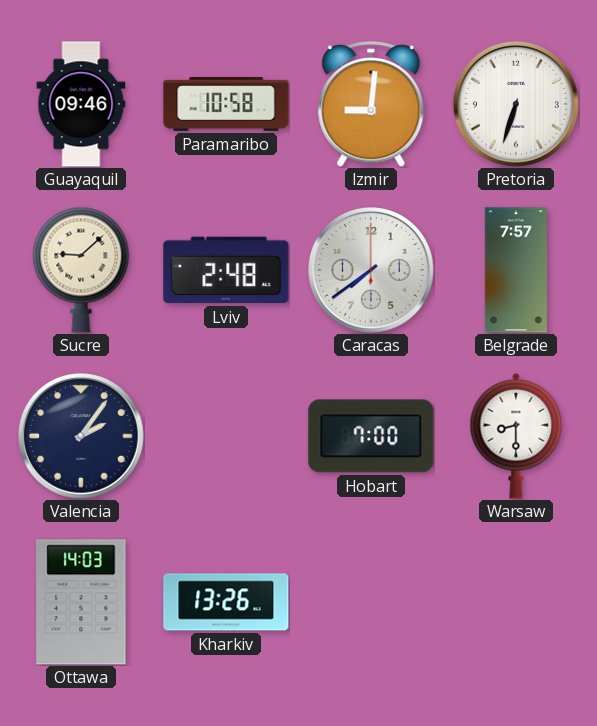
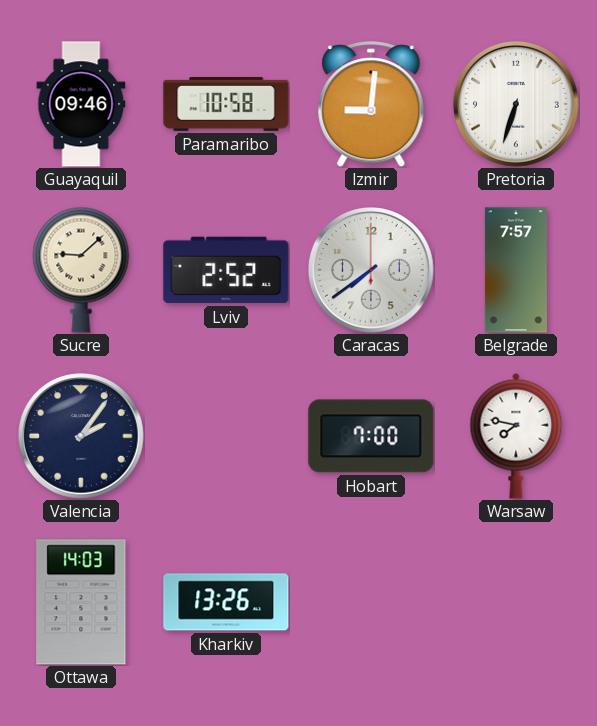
Lviv: 2:48 -> 2:52 (226, 270)
Warsaw: 8:30 -> 7:47 (516, 436)
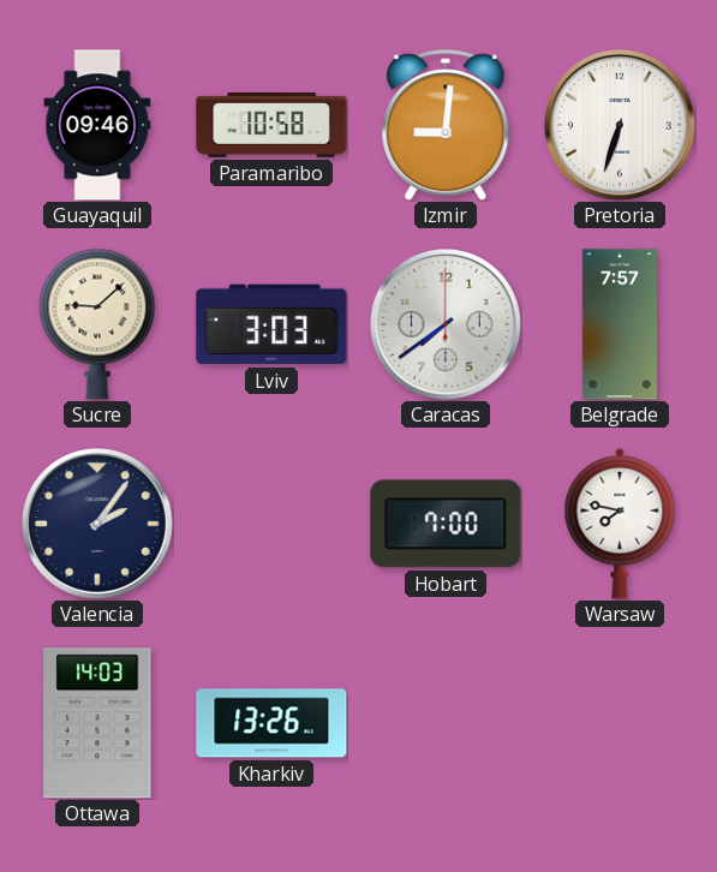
Lviv: 2:52 -> 3:03 (271, 324)
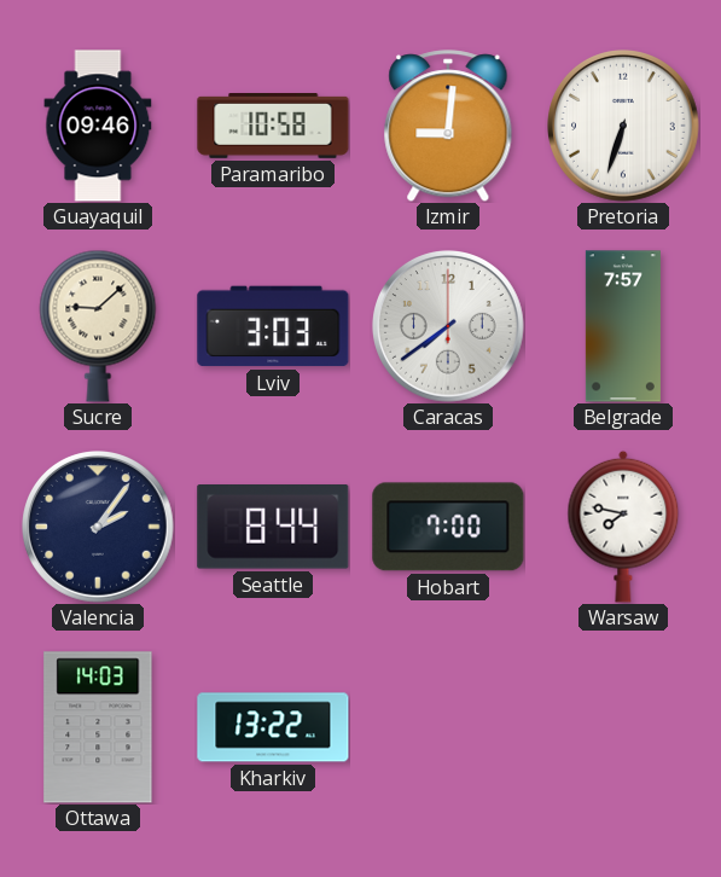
Seattle: none -> 8:44 (273, 528)
Kharkiv: 13:26 -> 13:22 (273, 727)
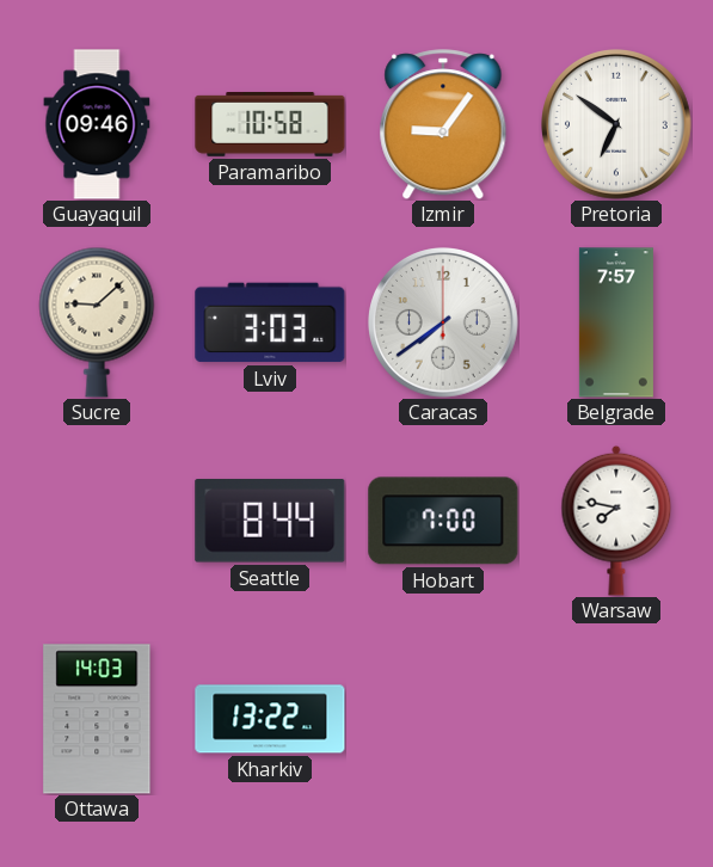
Izmir: 9:01 -> 9:06 (443, 124)
Pretoria: 6:33 -> 6:51 (617, 125)
Valencia: 2:06 -> none (99, 528)
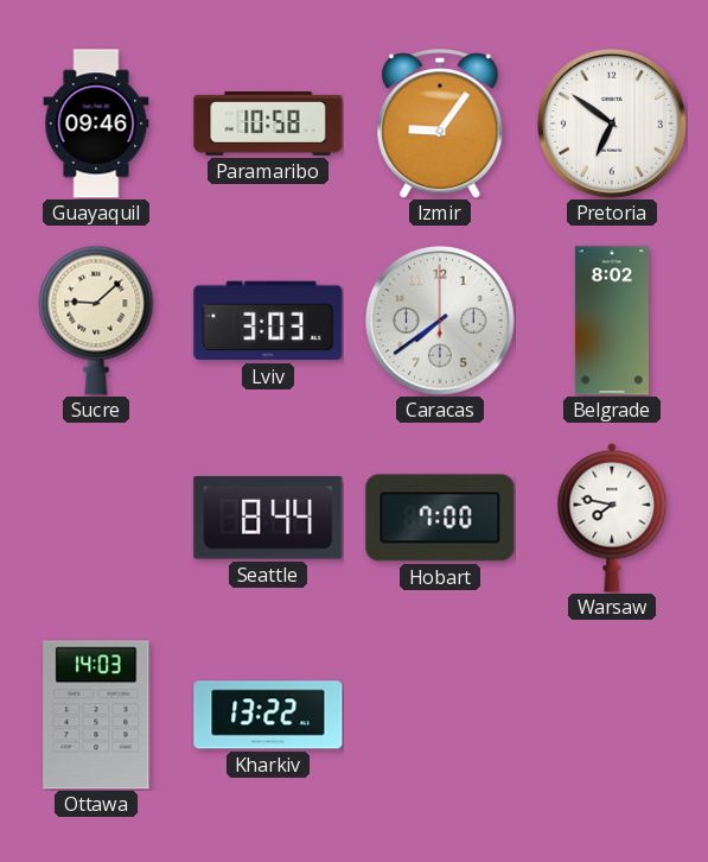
Belgrade: 7:57 -> 8:02 (612, 321)
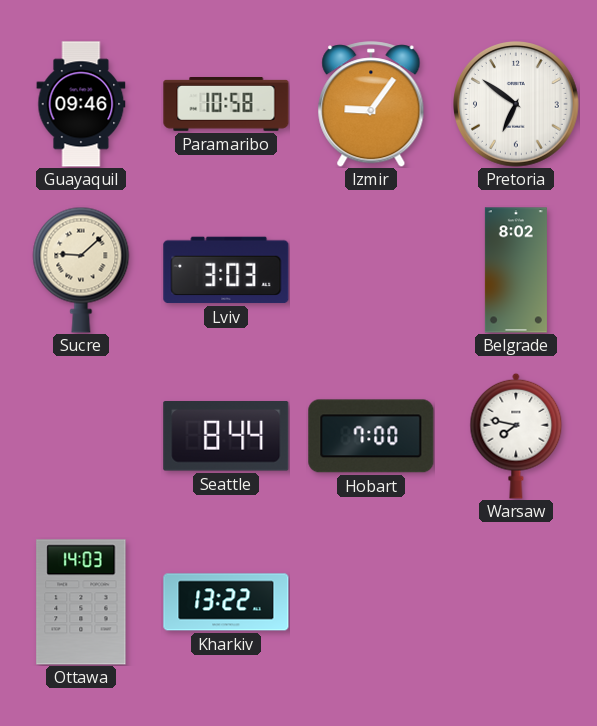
Caracas: 7:39 -> none (441, 322)
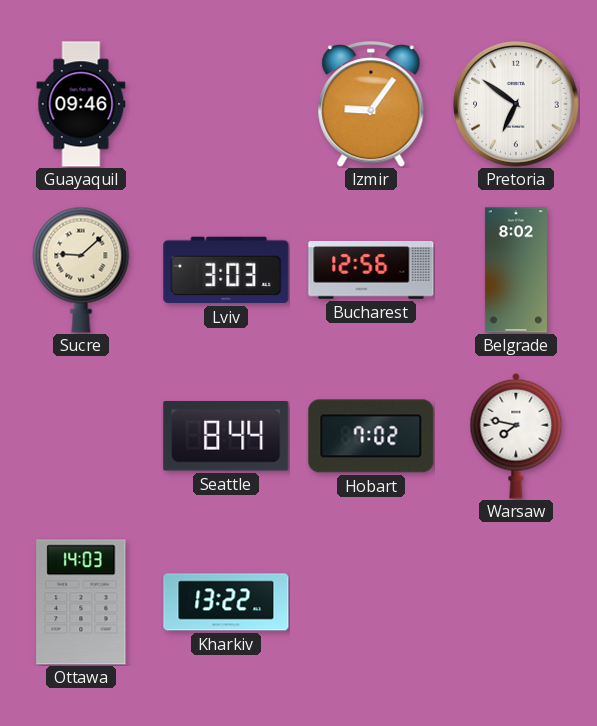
Paramaribo: 10:58 -> none (226, 105)
Bucharest: none -> 12:56 (371, 271)
Hobart: 7:00 -> 7:02 (371, 436)
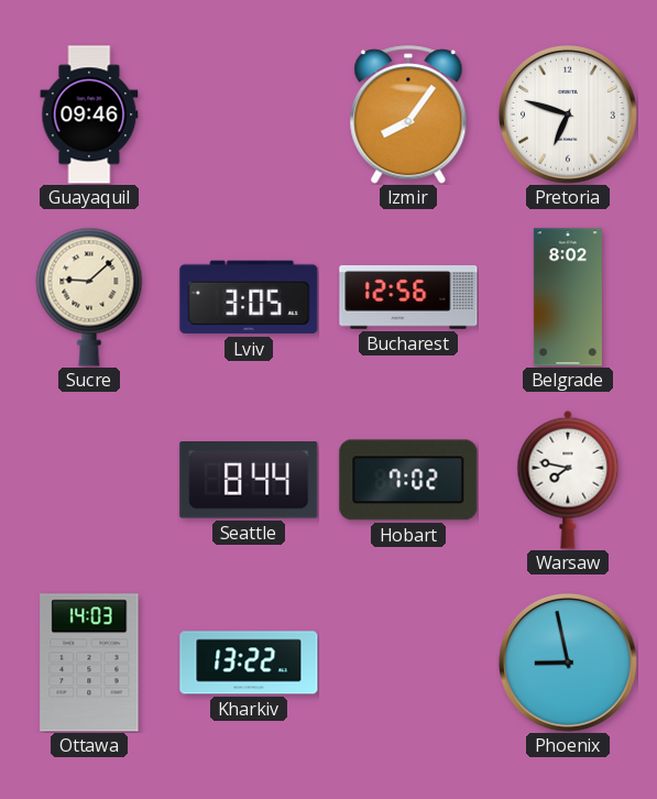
Izmir: 9:06 -> 8:06 (408, 114)
Pretoria: 6:51 -> 6:48 (569, 116)
Lviv: 3:03 -> 3:05 (249, 297)
Phoenix: none -> 8:58 (569, 664)
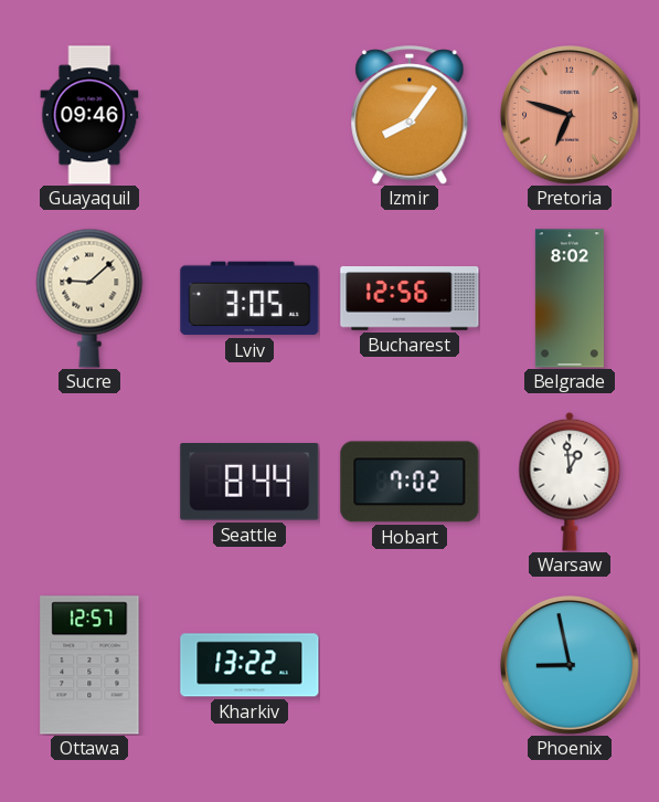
Pretoria dial: white -> salmon (571, 116)
Warsaw: 7:47 -> 12:59 (570, 482)
Ottawa: 14:03 -> 12:57 (89, 665)
